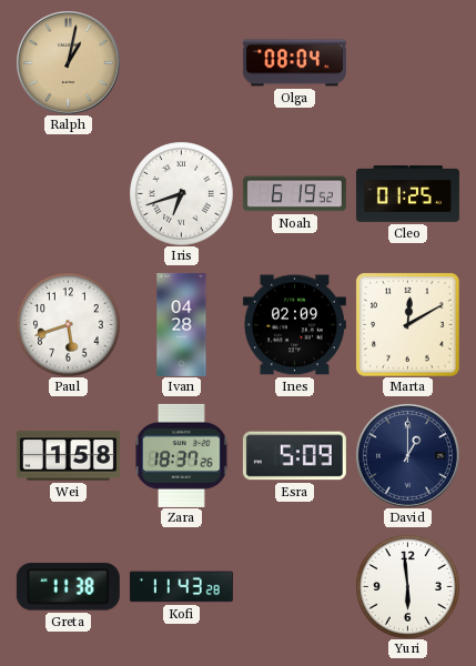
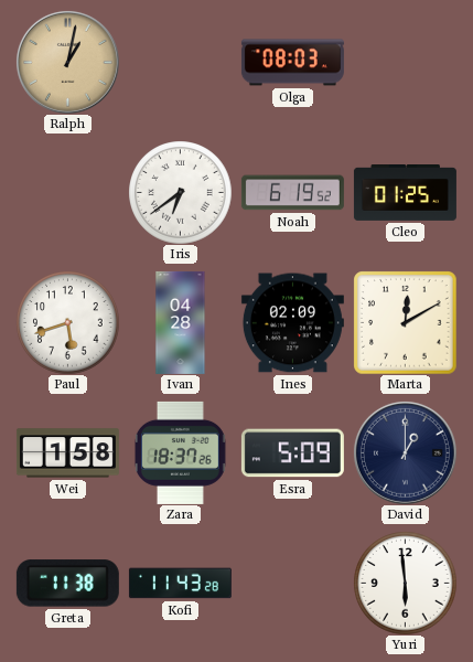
Olga: 08:04 -> 08:03 (292, 63)
Iris: 6:42 -> 6:39 (180, 192)
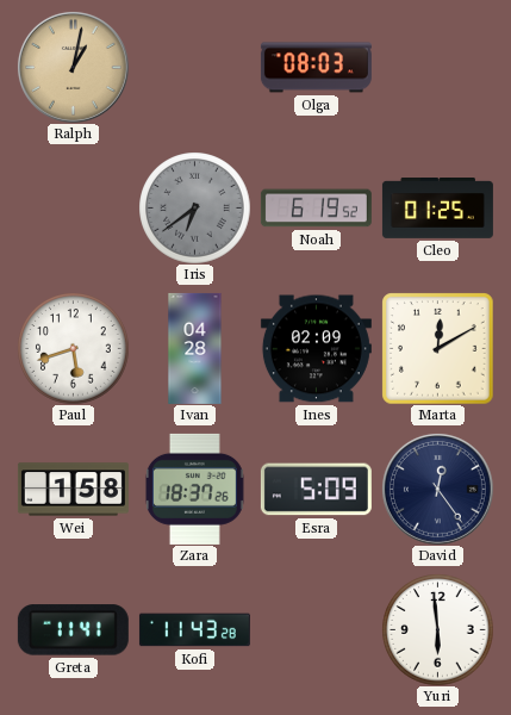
Iris dial: white -> grey (194, 207)
David: 1:00 -> 12:24 (437, 489)
Greta: 11:38 -> 11:41 (73, 630)
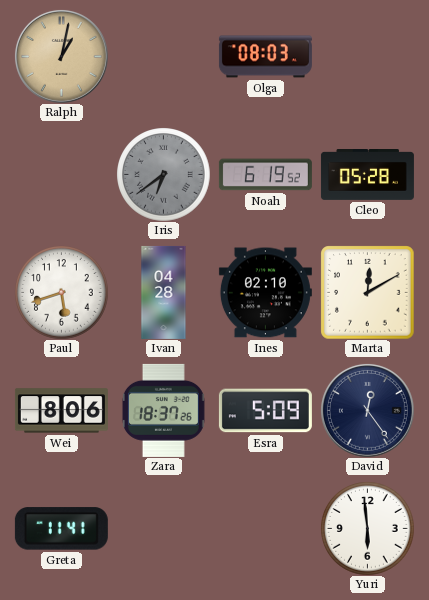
Cleo: 01:25 -> 05:28 (367, 175)
Ines: 02:09 -> 02:10 (265, 293)
Wei: 1:58 -> 8:06 (61, 411)
Kofi: 11:43 -> none (194, 630)
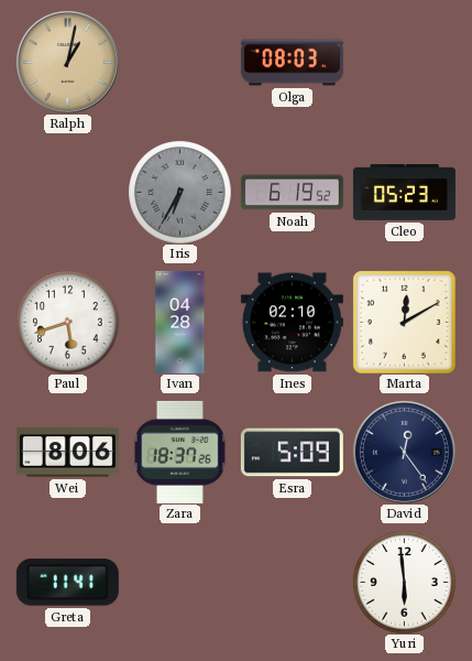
Iris: 6:39 -> 6:35 (179, 192)
Cleo: 05:28 -> 05:23 (404, 193)
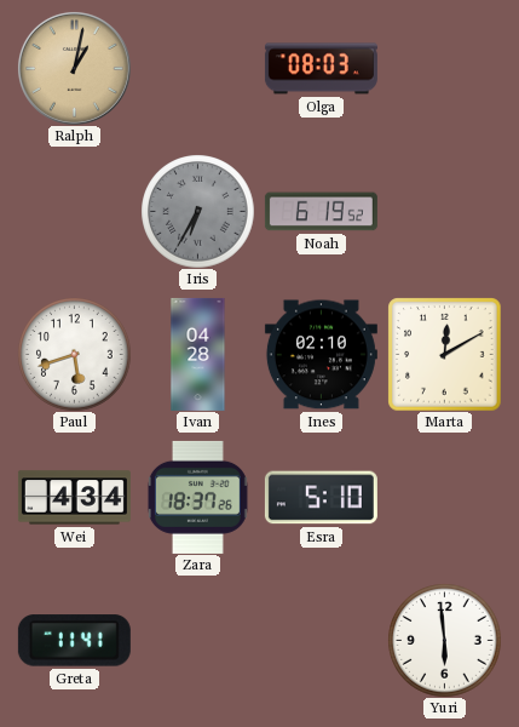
Cleo: 05:23 -> none (404, 193)
Wei: 8:06 -> 4:34 (74, 498)
Esra: 5:09 -> 5:10 (321, 498)
David: 12:24 -> none (404, 452)
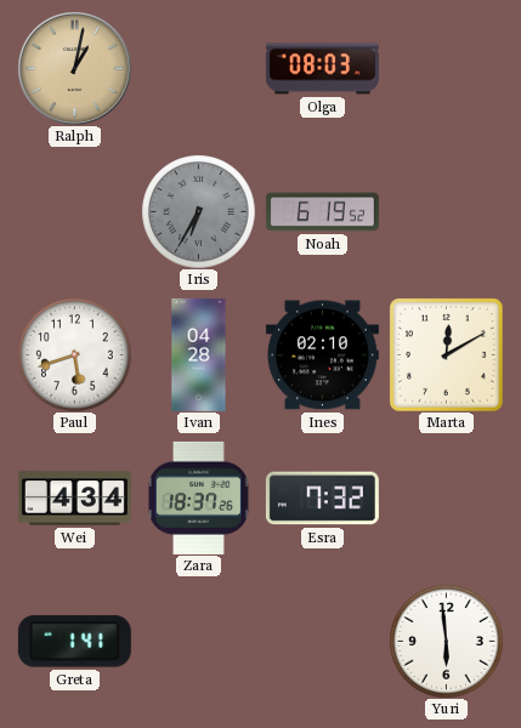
Esra: 5:10 -> 7:32 (322, 499)
Greta: 11:41 -> 1:41 (74, 642)
